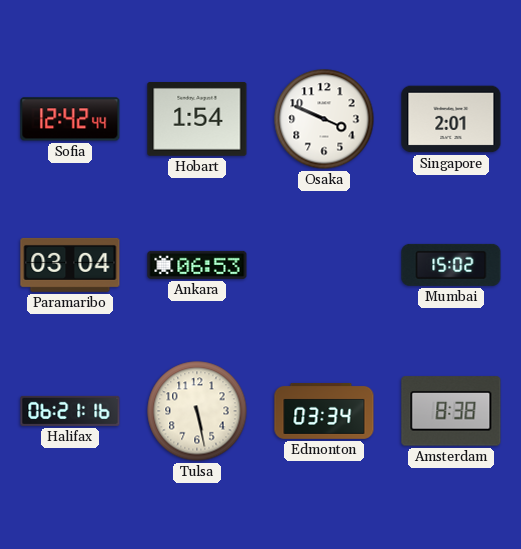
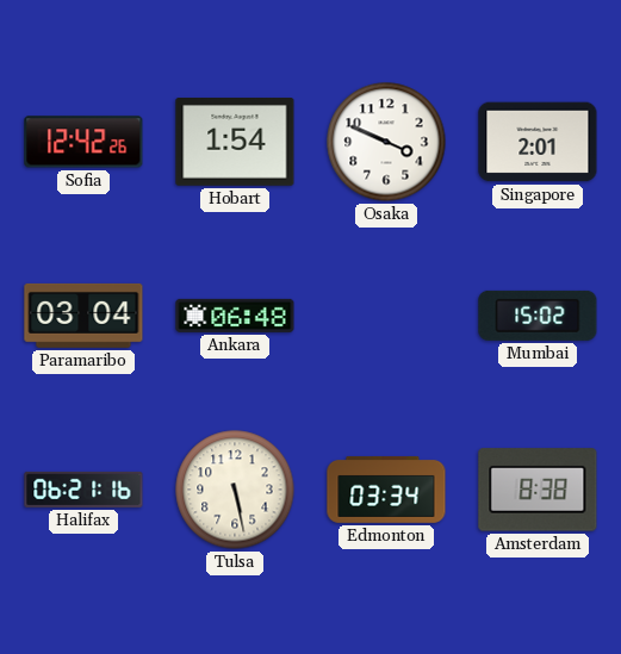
Sofia: 12:42:44 -> 12:42:26 (83, 142)
Ankara: 06:53 -> 06:48 (235, 316)
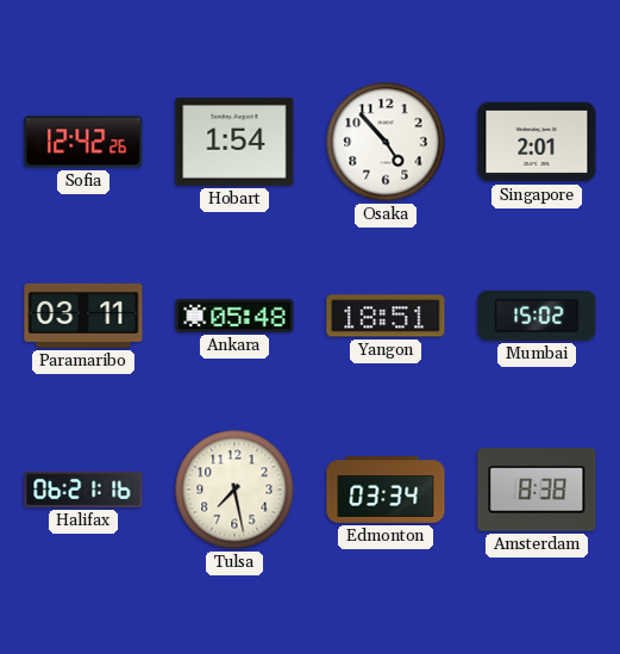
Osaka: 3:49 -> 4:53 (386, 142)
Paramaribo: 03:04 -> 03:11 (83, 316)
Ankara: 06:48 -> 05:48 (234, 316)
Yangon: none -> 18:51 (386, 316)
Tulsa: 5:28 -> 7:28 (234, 490)
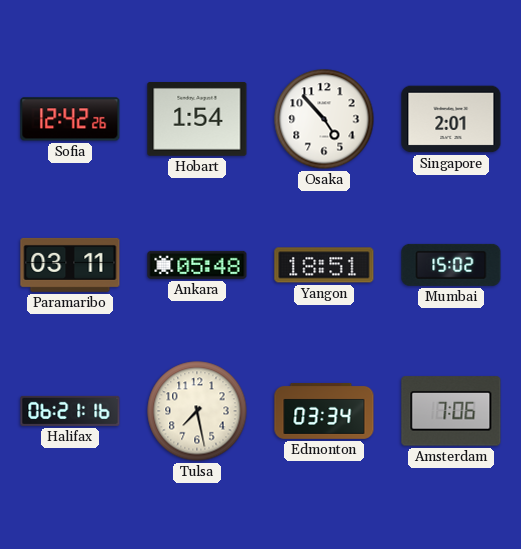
Amsterdam: 8:38 -> 7:06 (451, 411)
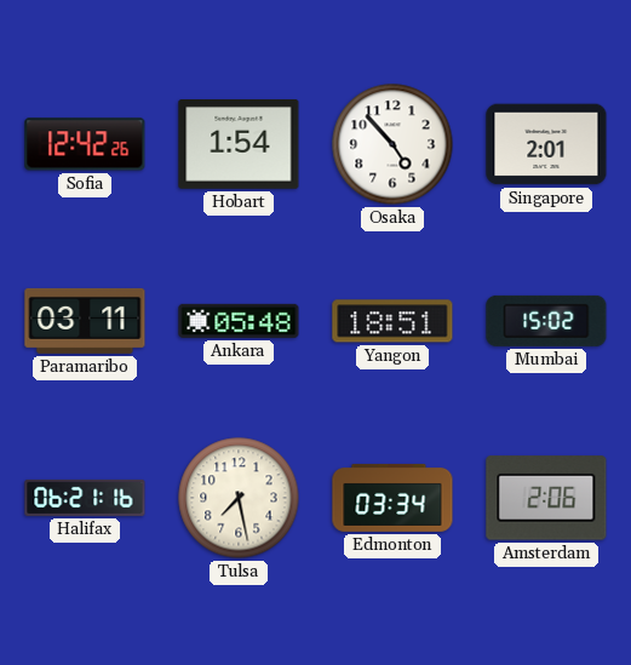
Amsterdam: 7:06 -> 2:06 (546, 498)
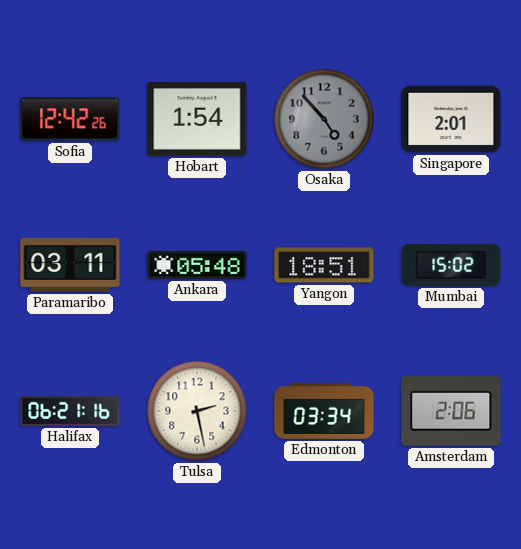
Osaka dial: white -> grey (324, 119)
Tulsa: 7:28 -> 2:28 (197, 411)
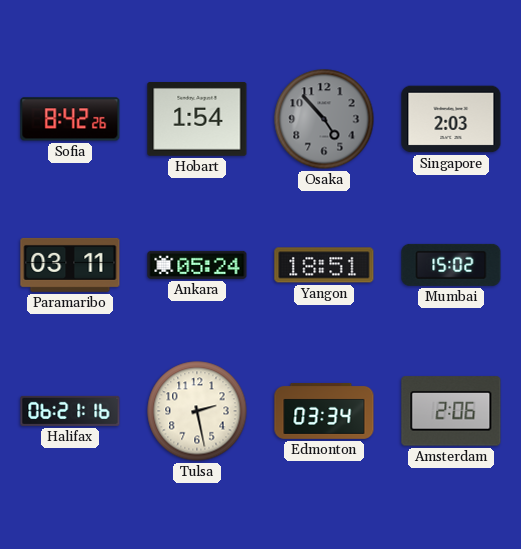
Sofia: 12:42 -> 8:42 (70, 119)
Singapore: 2:01 -> 2:03 (451, 119)
Ankara: 05:48 -> 05:24 (197, 265)
